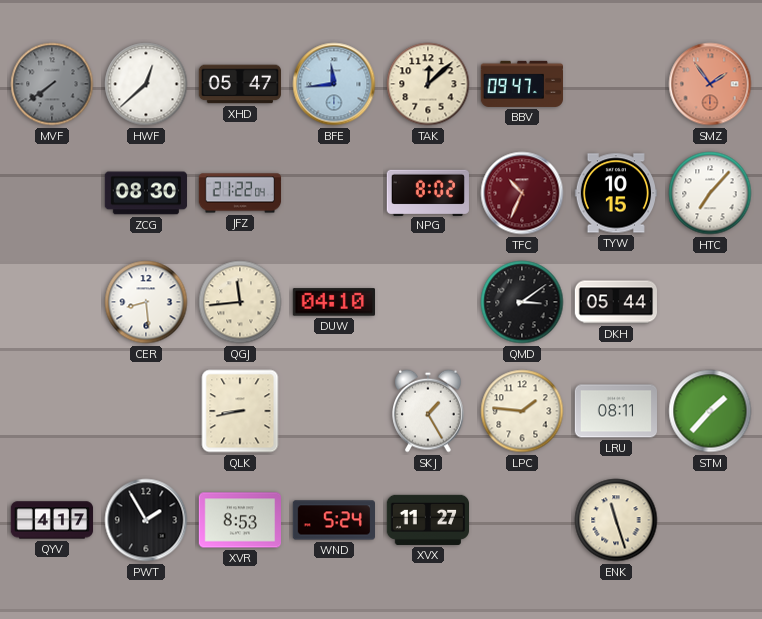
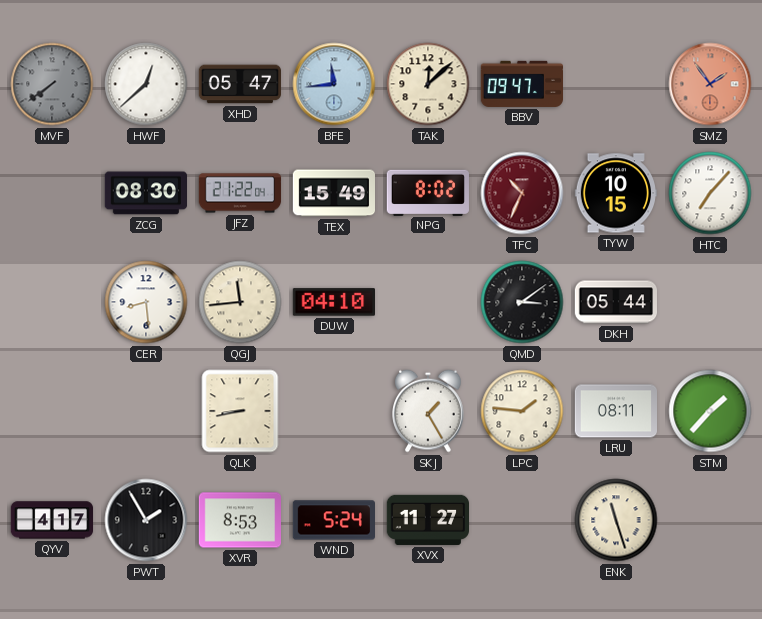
TEX: none -> 15:49 (334, 193)
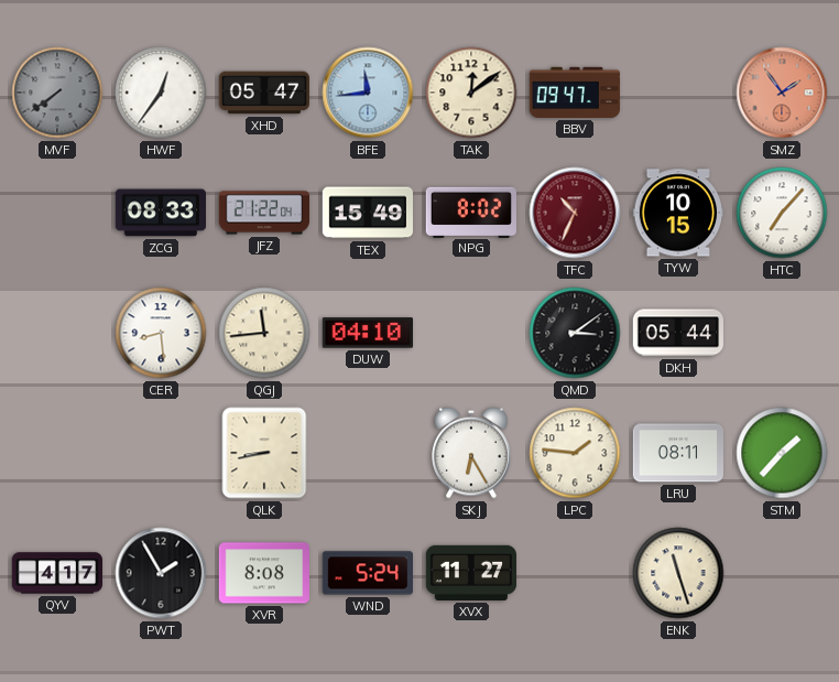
HWF: 12:38 -> 12:36 (161, 93)
TAK: 12:08 -> 12:09 (471, 93)
ZCG: 08:30 -> 08:33 (160, 213)
SKJ: 1:25 -> 6:25 (471, 453)
XVR: 8:53 -> 8:08 (263, 573)
